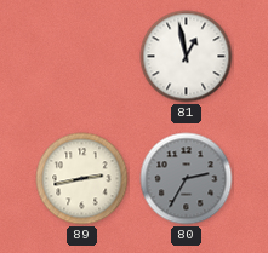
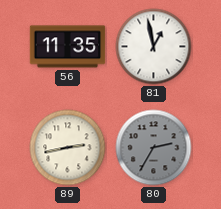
56: none -> 11:35 (68, 47)
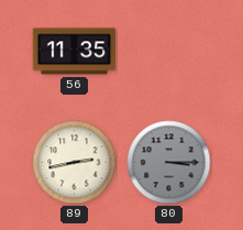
81: 12:58 -> none (154, 47)
80: 2:35 -> 3:15 (169, 163)
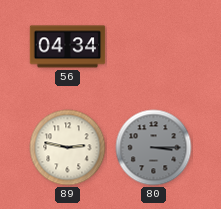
56: 11:35 -> 04:34 (68, 47)
89: 2:43 -> 2:47 (68, 148)
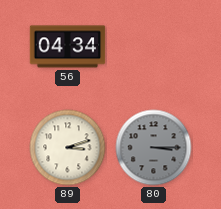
89: 2:47 -> 3:12 (68, 148)
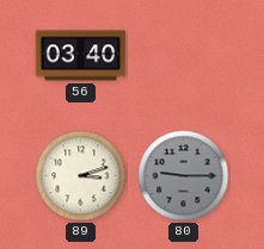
56: 04:34 -> 03:40 (81, 56)
80: 3:15 -> 9:15 (184, 176)
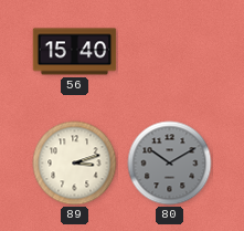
56: 03:40 -> 15:40 (75, 52)
80: 9:15 -> 10:10 (170, 164)
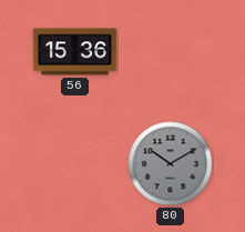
56: 15:40 -> 15:36 (75, 52)
89: 3:12 -> none (75, 164)
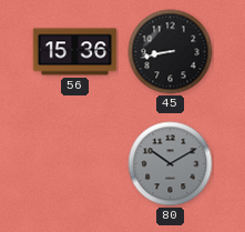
45: none -> 8:43 (171, 52)
